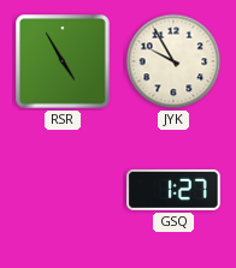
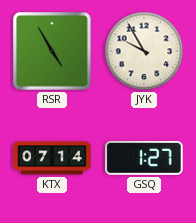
KTX: none -> 07:14 (52, 158)
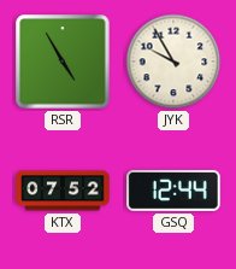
KTX: 07:14 -> 07:52 (63, 191)
GSQ: 1:27 -> 12:44 (173, 191)
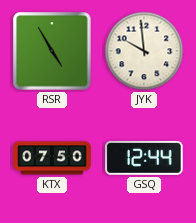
JYK: 9:55 -> 9:59 (144, 51)
KTX: 07:52 -> 07:50 (52, 158)
